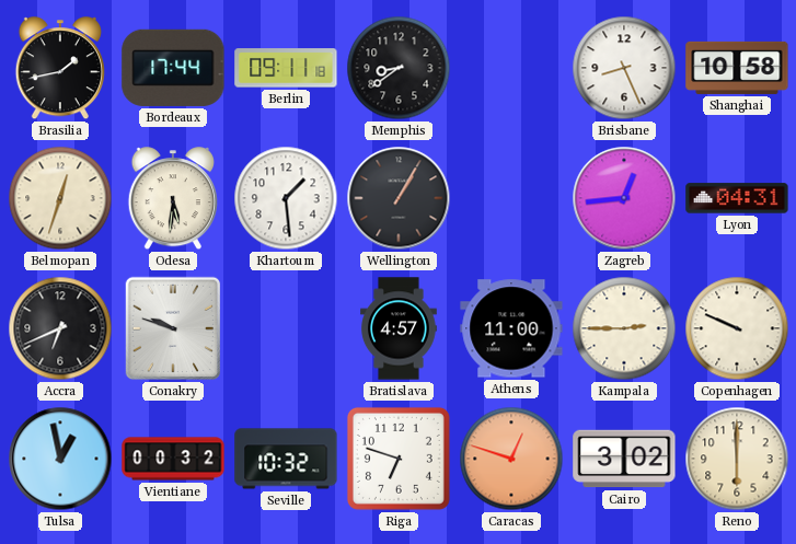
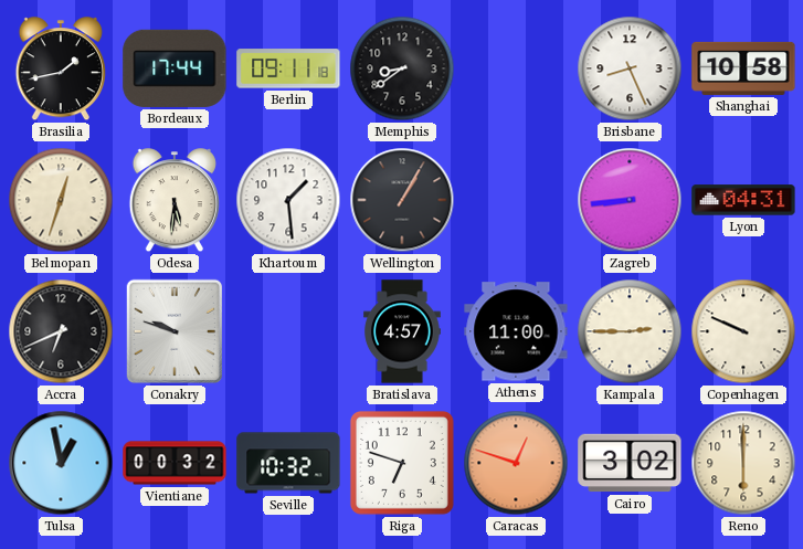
Zagreb: 12:44 -> 8:44 (630, 200)
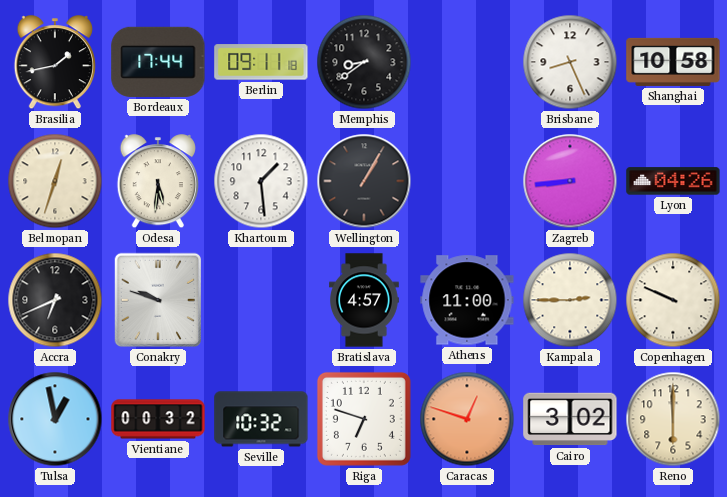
Lyon: 04:31 -> 04:26 (673, 181)
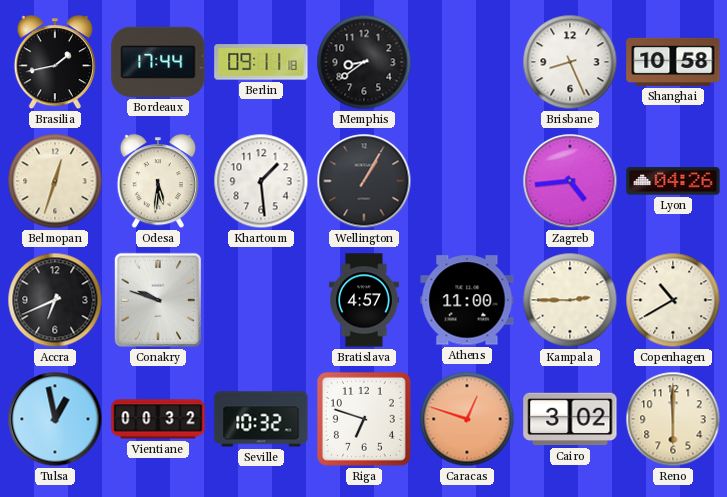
Zagreb: 8:44 -> 4:44 (570, 181)
Copenhagen: 9:49 -> 10:40 (673, 300)
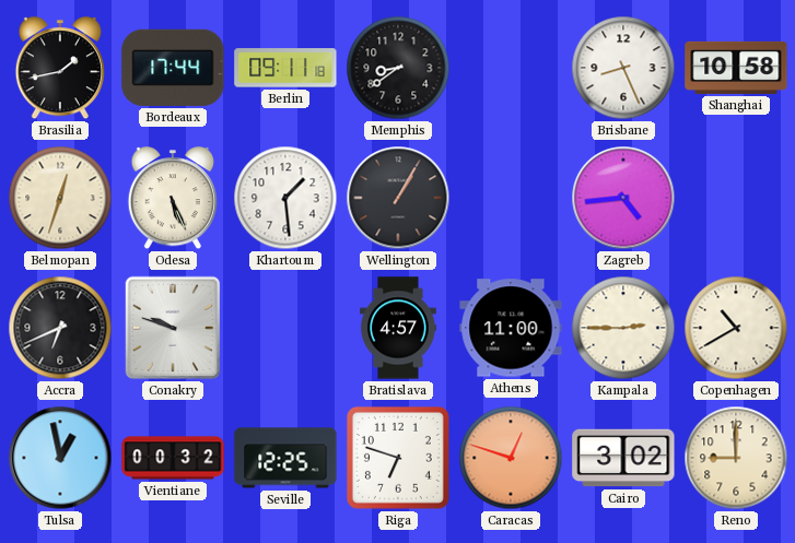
Odesa: 5:31 -> 5:26 (173, 199)
Lyon: 04:26 -> none (673, 181)
Seville: 10:32 -> 12:25 (285, 458)
Reno: 6:00 -> 9:00 (736, 458)
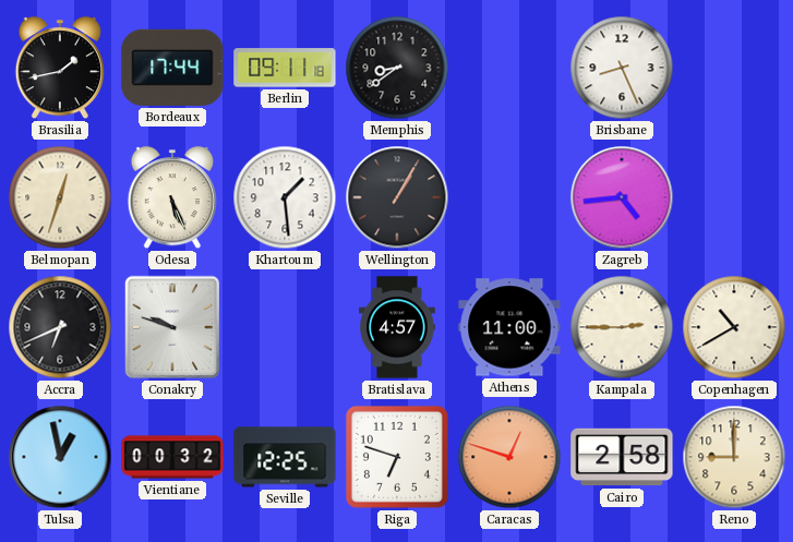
Shanghai: 10:58 -> none (736, 68)
Cairo: 3:02 -> 2:58 (622, 457)
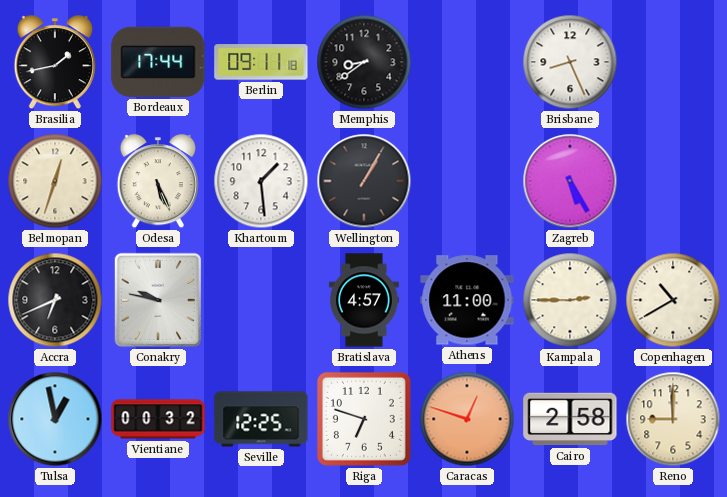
Zagreb: 4:44 -> 5:25 (570, 181)
Conakry: 9:48 -> 9:47 (158, 300)
